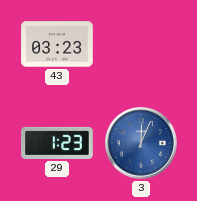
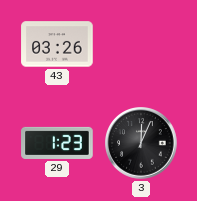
43: 03:23 -> 03:26 (57, 44)
3 dial: blue -> black (142, 144)
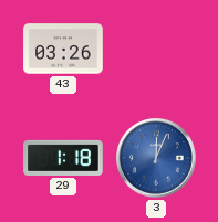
29: 1:23 -> 1:18 (63, 158)
3 dial: black -> blue (157, 159)
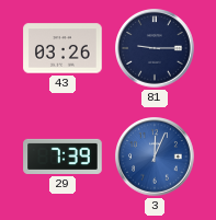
81: none -> 9:15 (156, 49)
29: 1:18 -> 7:39 (62, 157)
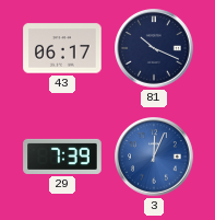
43: 03:26 -> 06:17 (62, 48)
81: 9:15 -> 10:19 (155, 49)
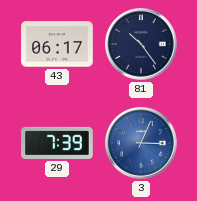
81: 10:19 -> 10:24 (142, 45)
3: 12:04 -> 3:04 (142, 144)
